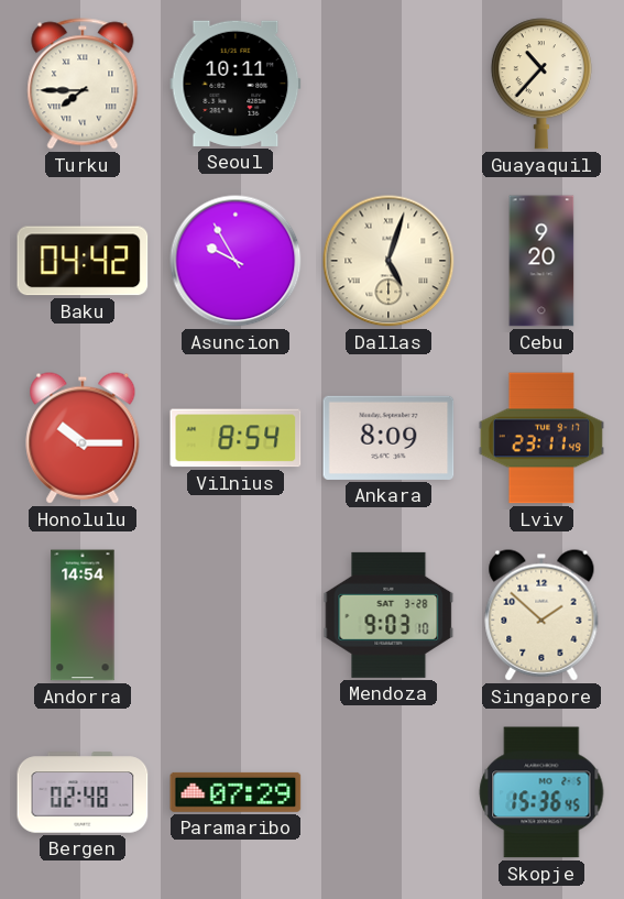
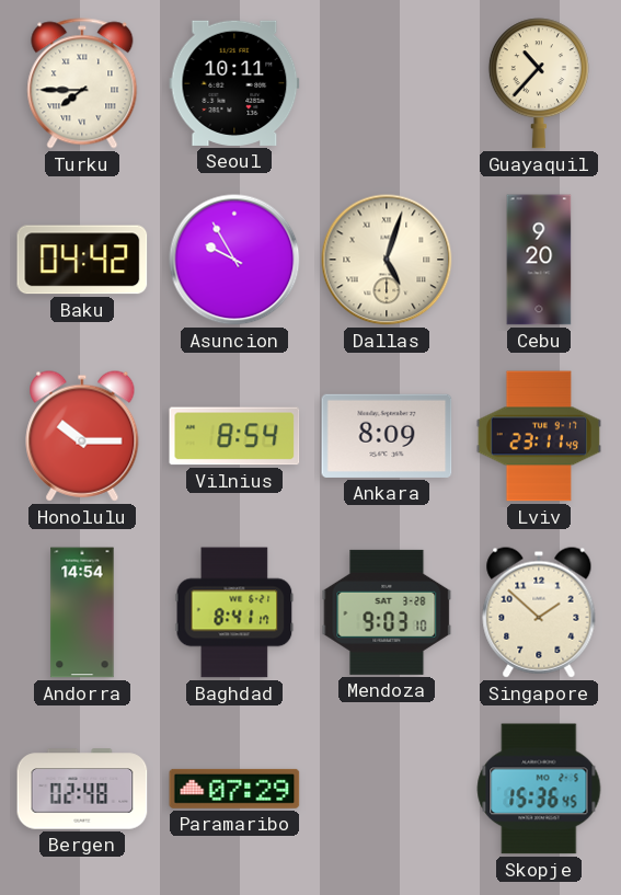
Baghdad: none -> 8:41 (234, 612)
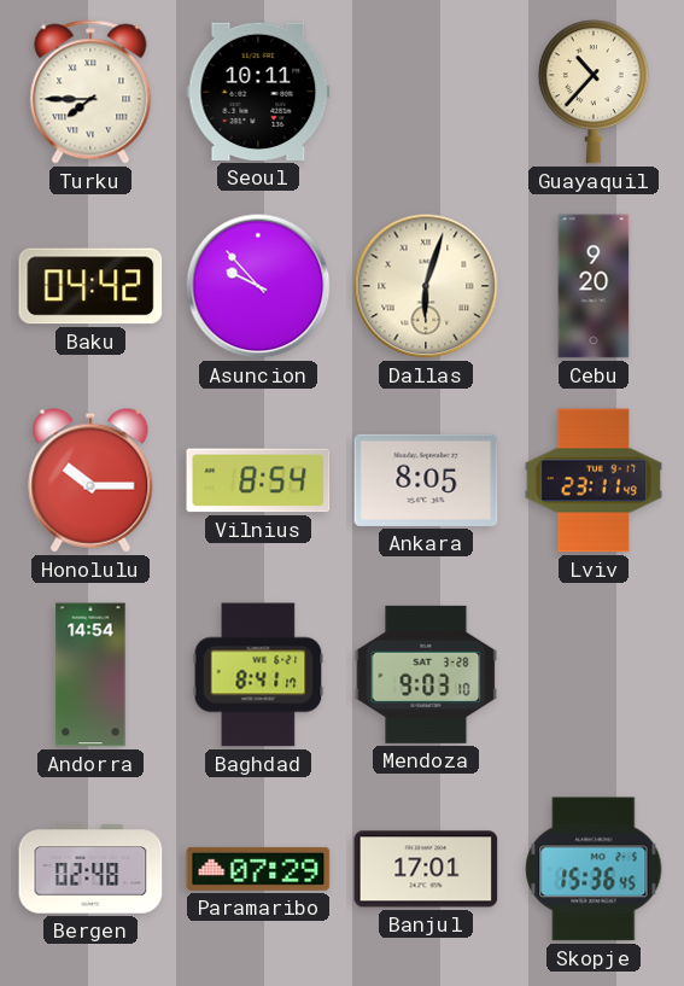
Asuncion: 9:55 -> 9:53 (258, 286)
Dallas: 5:03 -> 6:03 (426, 286)
Ankara: 8:09 -> 8:05 (426, 480)
Singapore: 1:52 -> none (539, 612)
Banjul: none -> 17:01 (426, 869)
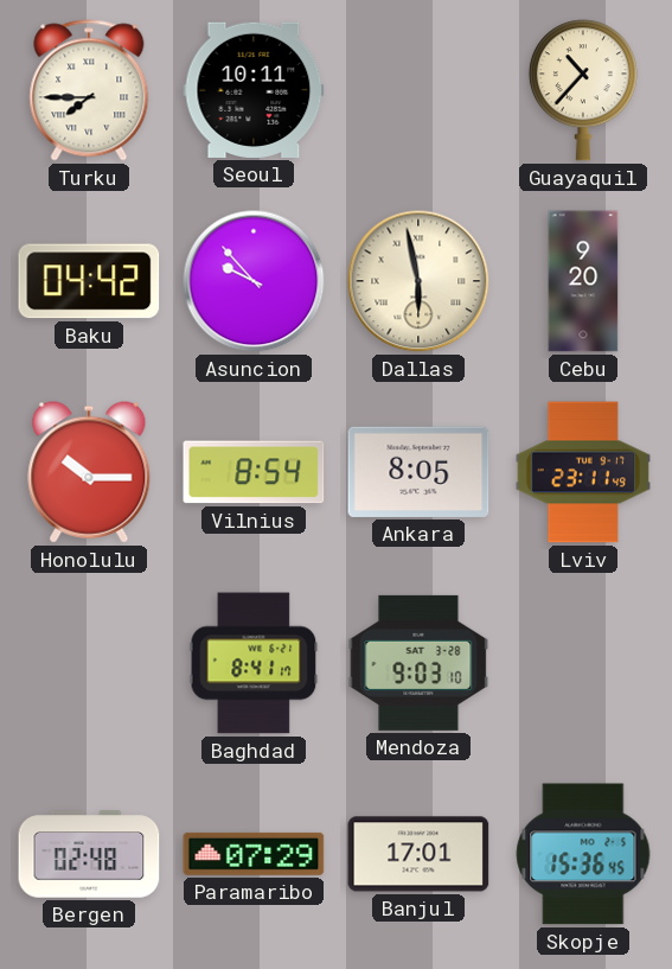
Dallas: 6:03 -> 5:58 (418, 281)
Andorra: 14:54 -> none (90, 675)
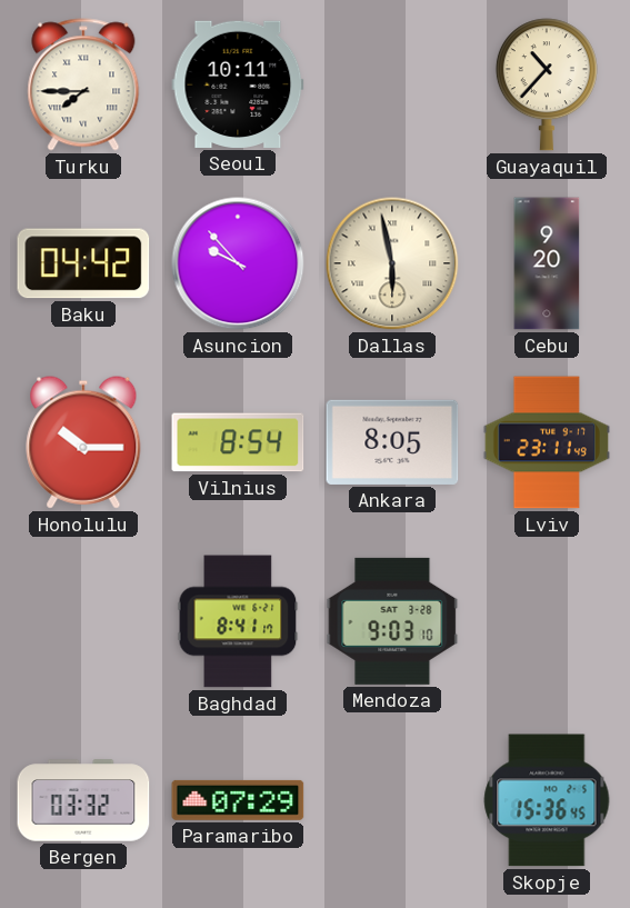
Bergen: 02:48 -> 03:32 (83, 800)
Banjul: 17:01 -> none (418, 854)
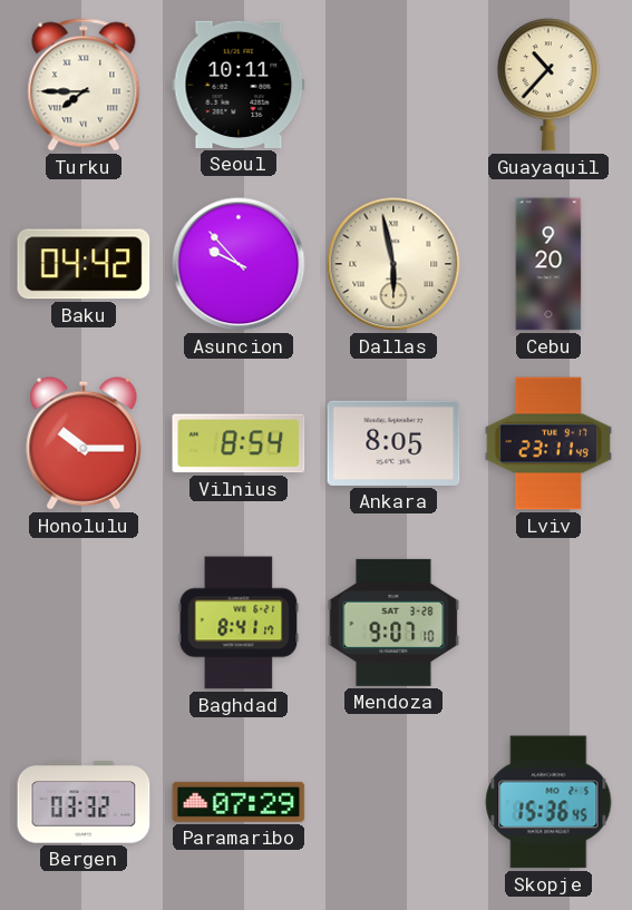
Mendoza: 9:03 -> 9:07 (393, 623)
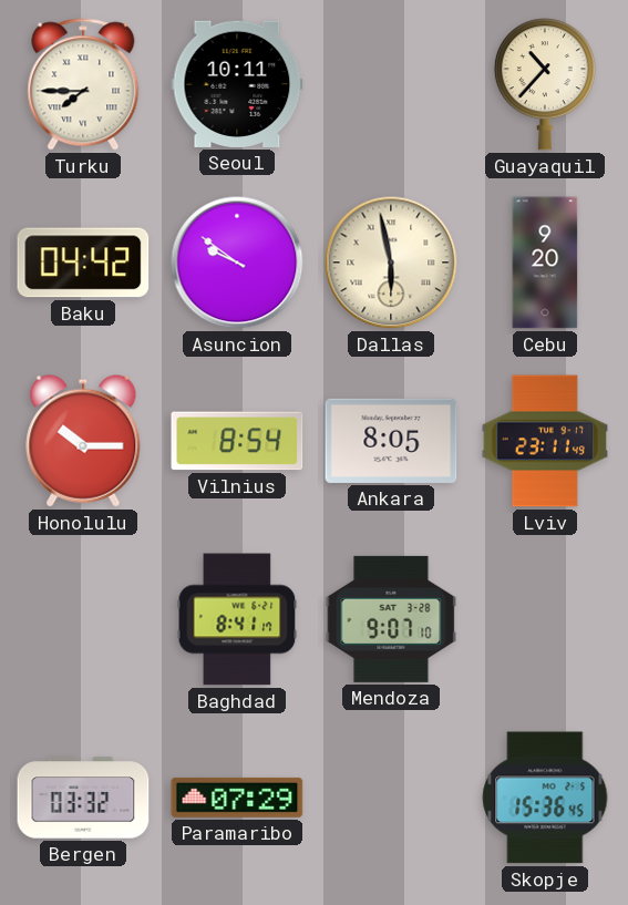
Asuncion: 9:53 -> 9:51 (237, 263)
